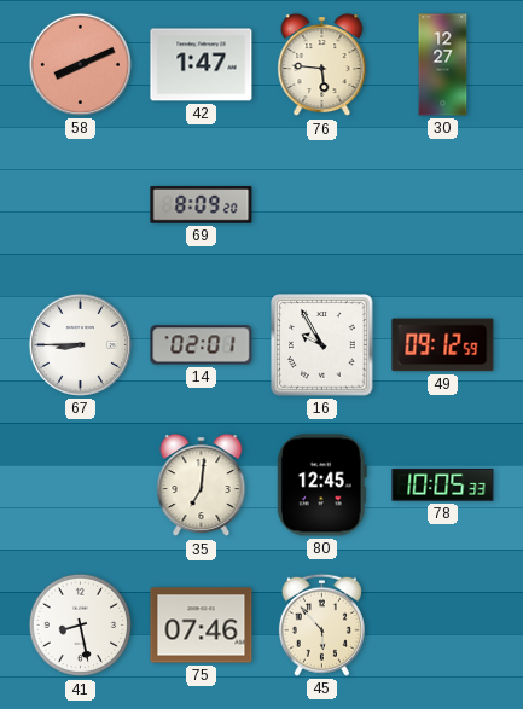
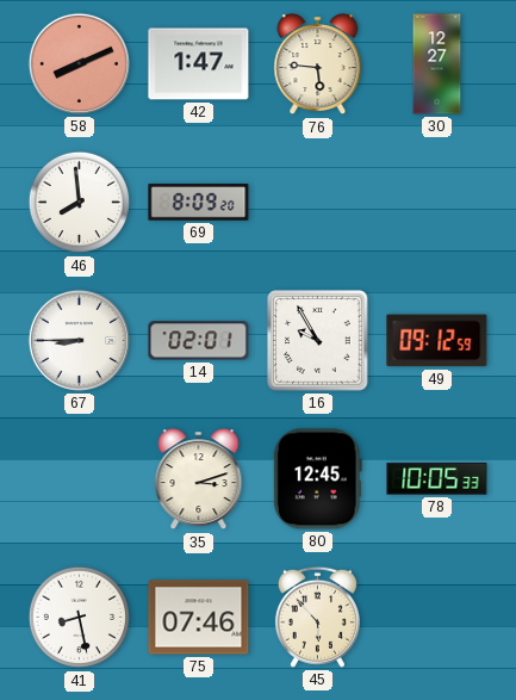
46: none -> 7:59 (80, 203)
35: 7:01 -> 3:12 (199, 479)
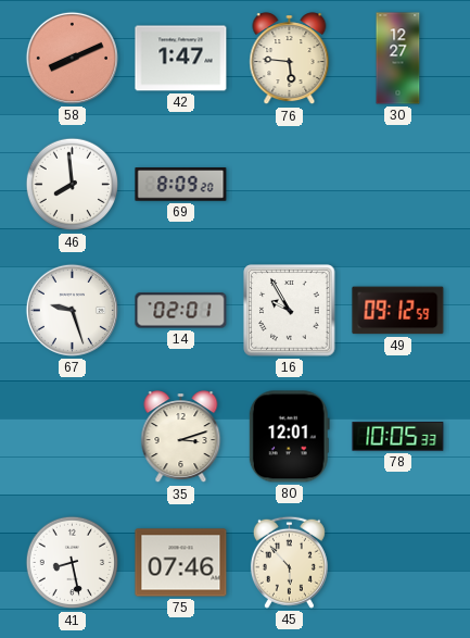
67: 8:45 -> 9:27 (72, 310)
80: 12:45 -> 12:01 (289, 437)
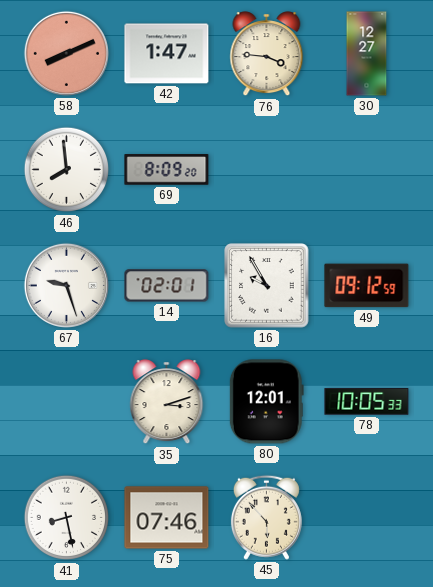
76: 5:46 -> 3:46 (267, 54)
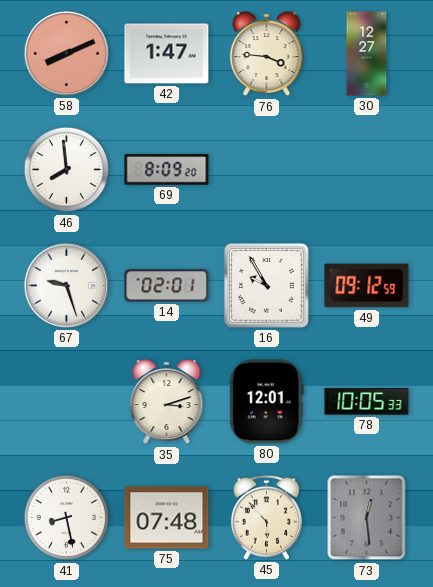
75: 07:46 -> 07:48 (167, 518)
73: none -> 12:29 (367, 518)
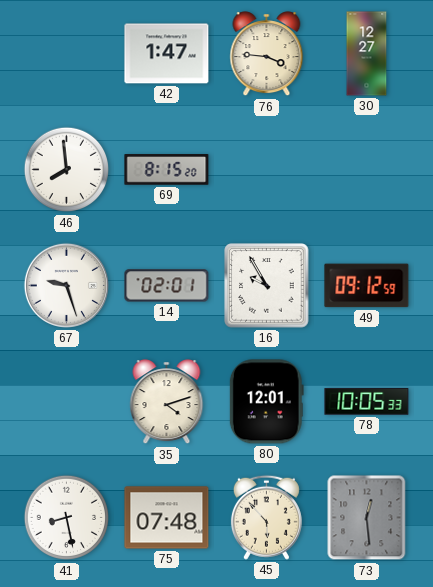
58: 8:11 -> none (66, 53)
69: 8:09 -> 8:15 (167, 170)
35: 3:12 -> 4:12 (167, 402)
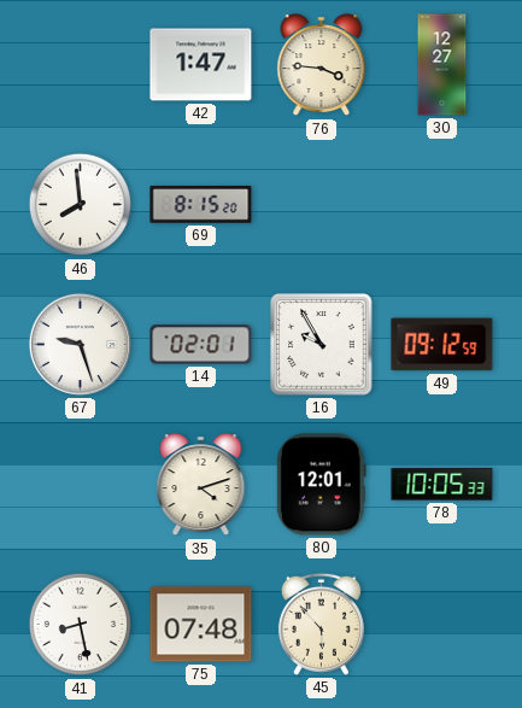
73: 12:29 -> none (367, 518)
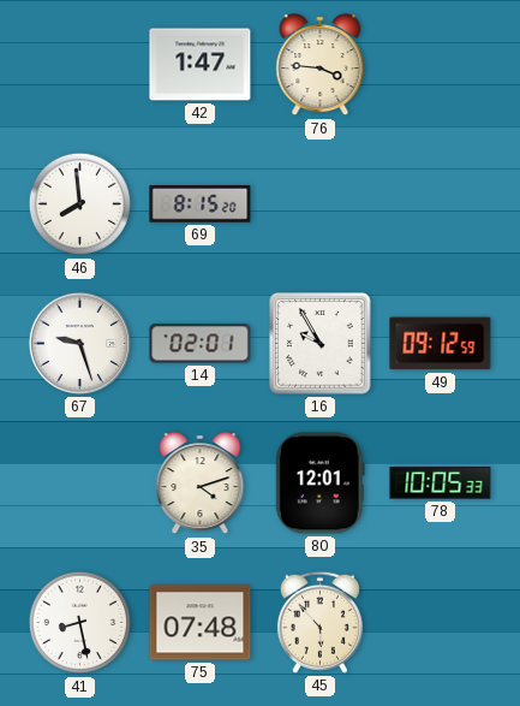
30: 12:27 -> none (442, 65)
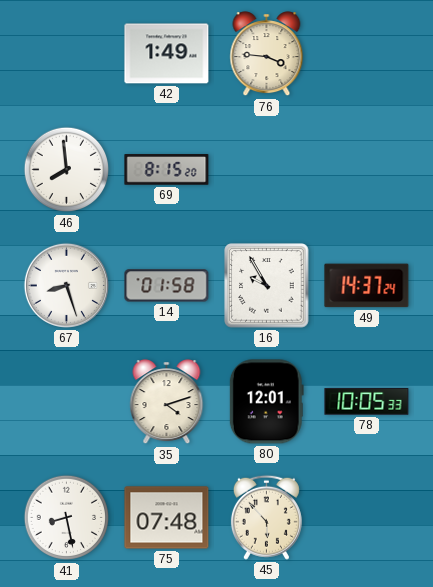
42: 1:47 -> 1:49 (167, 54)
67: 9:27 -> 8:27 (66, 285)
14: 02:01 -> 01:58 (167, 286)
49: 09:12 -> 14:37 (367, 286)
